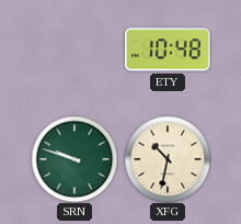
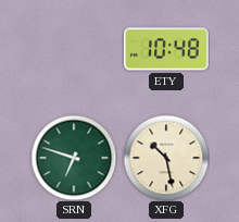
SRN: 9:48 -> 6:48 (74, 158)
XFG: 10:32 -> 10:28 (166, 158)
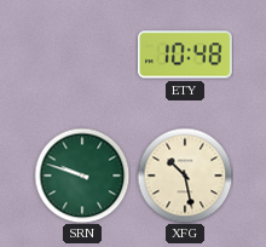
SRN: 6:48 -> 9:48 (82, 176)
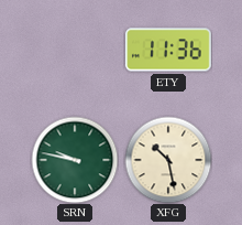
ETY: 10:48 -> 11:36 (169, 50)
SRN: 9:48 -> 9:47 (75, 160)
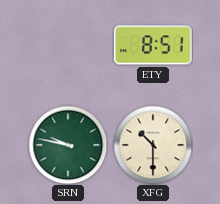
ETY: 11:36 -> 8:51 (154, 45)
XFG: 10:28 -> 10:30 (153, 145)
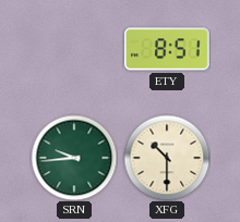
SRN: 9:47 -> 9:44 (74, 158)
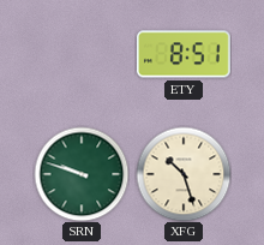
SRN: 9:44 -> 9:48 (82, 174)
XFG: 10:30 -> 10:27 (184, 174)
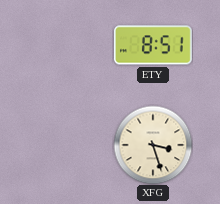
SRN: 9:48 -> none (82, 174)
XFG: 10:27 -> 3:27 (153, 145)
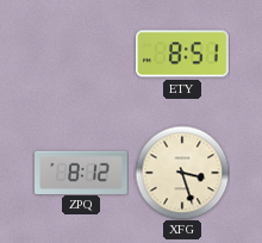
ZPQ: none -> 8:12 (82, 172)
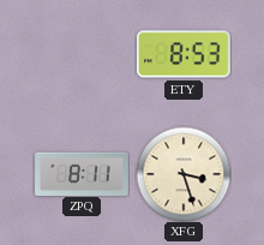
ETY: 8:51 -> 8:53 (185, 54)
ZPQ: 8:12 -> 8:11 (83, 173)
